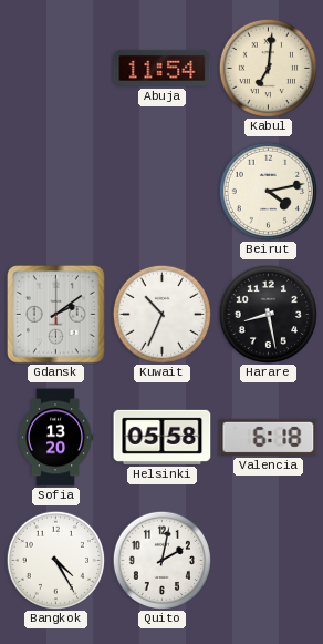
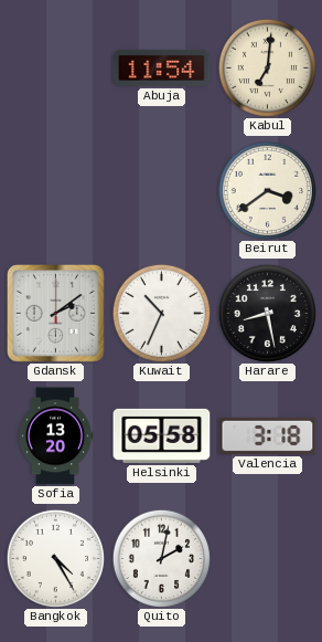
Beirut: 4:13 -> 3:39 (267, 190)
Valencia: 6:18 -> 3:18 (268, 435)
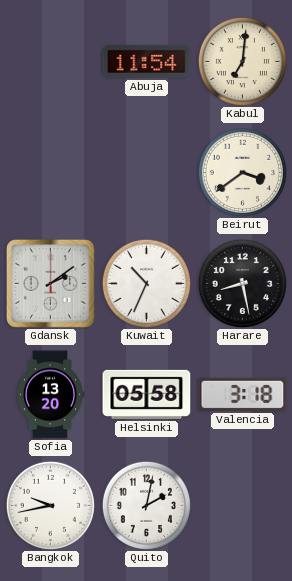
Bangkok: 4:25 -> 9:43 (50, 505)
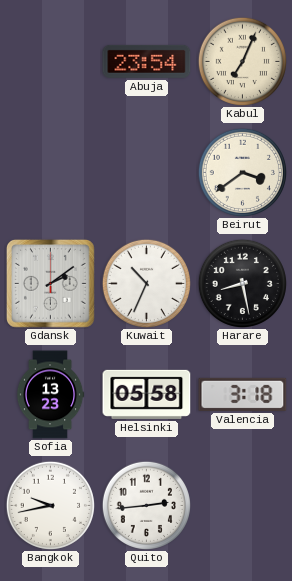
Abuja: 11:54 -> 23:54 (147, 61)
Kabul: 7:01 -> 7:04 (242, 61)
Sofia: 13:20 -> 13:23 (50, 395)
Quito: 2:02 -> 2:44 (146, 505)
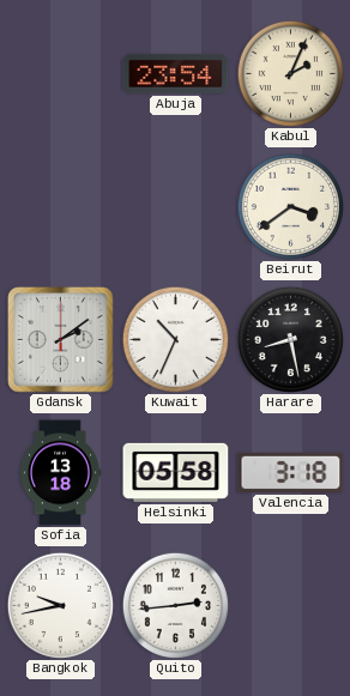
Kabul: 7:04 -> 2:04 (290, 73)
Sofia: 13:23 -> 13:18 (60, 473)
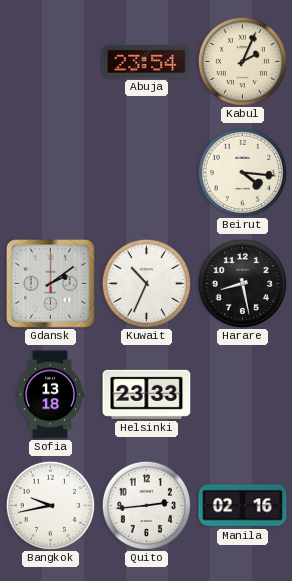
Beirut: 3:39 -> 4:16 (242, 172)
Helsinki: 05:58 -> 23:33 (147, 394)
Valencia: 3:18 -> none (291, 472)
Manila: none -> 02:16 (243, 506)
